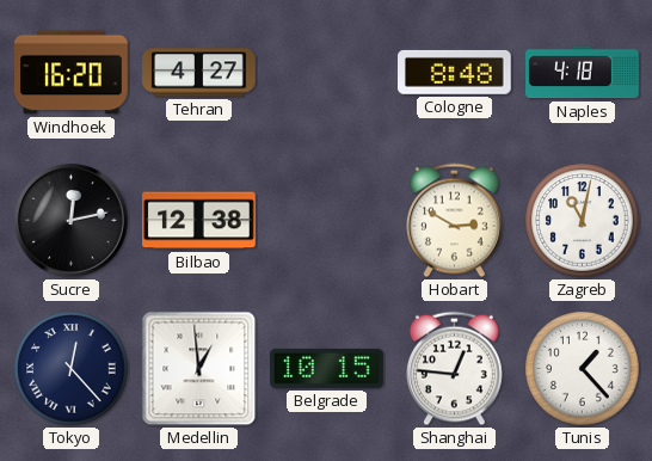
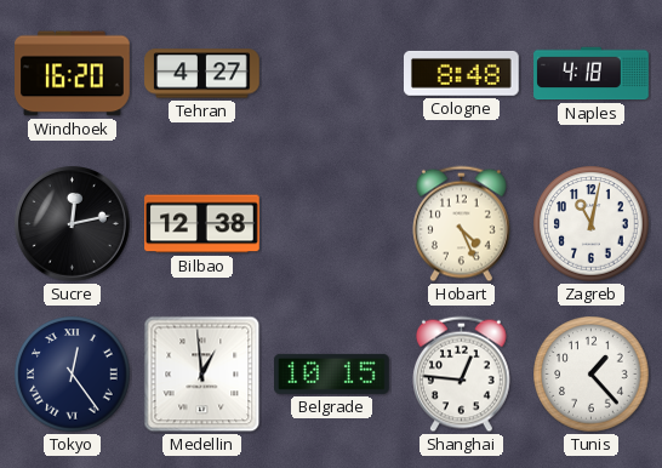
Hobart: 2:50 -> 4:26 (462, 224)
Tokyo: 12:23 -> 12:24 (73, 375)
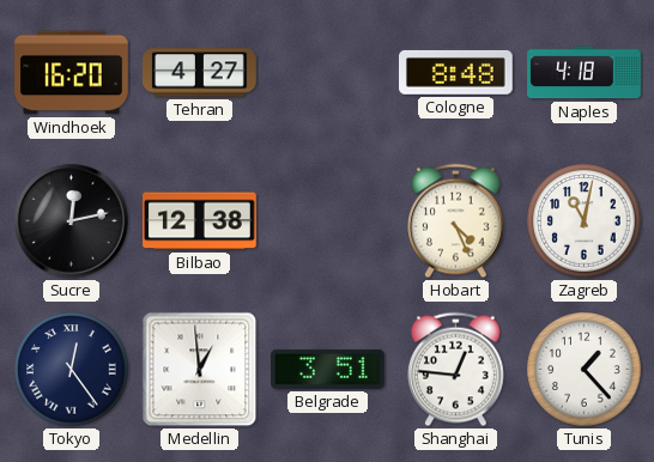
Belgrade: 10:15 -> 3:51 (328, 369)
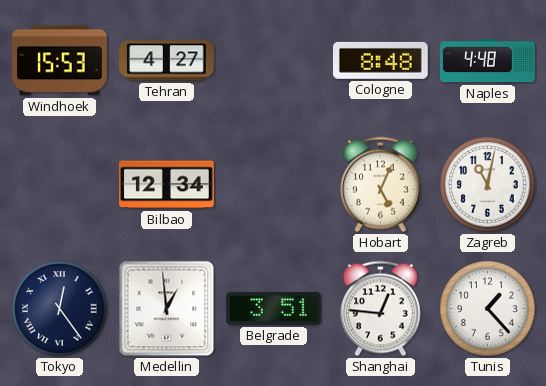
Windhoek: 16:20 -> 15:53 (60, 61)
Naples: 4:18 -> 4:48 (488, 61)
Sucre: 12:13 -> none (72, 221)
Bilbao: 12:38 -> 12:34 (167, 185)
Hobart: 4:26 -> 5:04 (381, 185)
